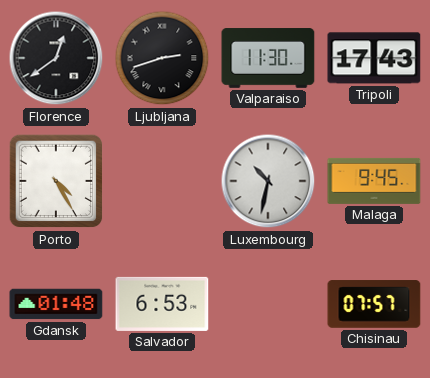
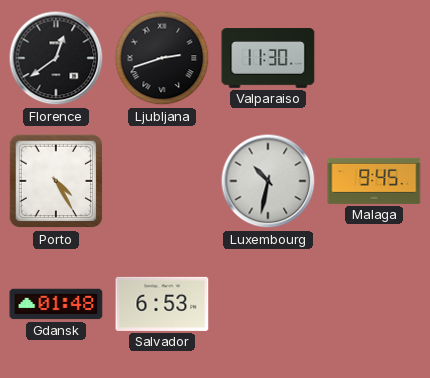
Tripoli: 17:43 -> none (374, 58)
Chisinau: 07:57 -> none (374, 304)
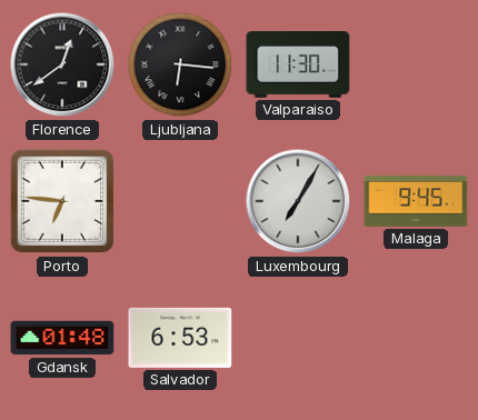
Ljubljana: 2:42 -> 6:16 (180, 64)
Porto: 4:25 -> 6:46 (62, 201)
Luxembourg: 10:32 -> 7:05 (298, 201)
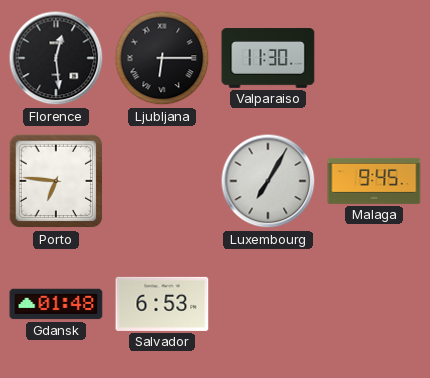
Florence: 12:39 -> 12:29 (56, 58)
Ljubljana: 6:16 -> 6:15 (162, 58)
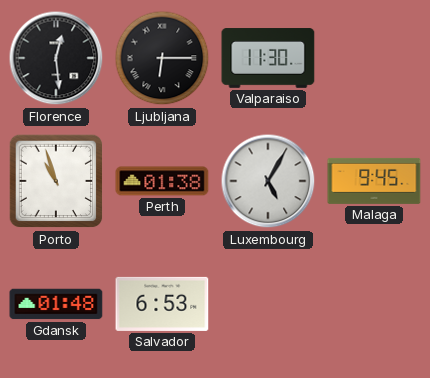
Porto: 6:46 -> 10:57 (56, 181)
Perth: none -> 01:38 (162, 181)
Luxembourg: 7:05 -> 5:05 (268, 181)
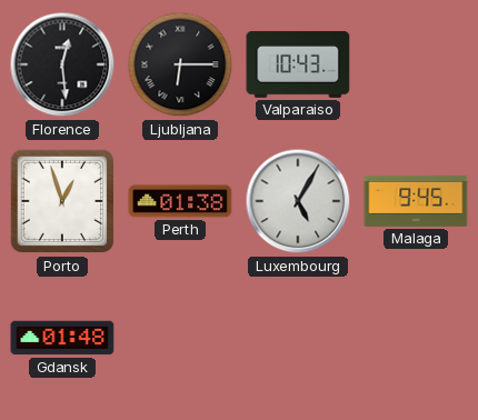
Valparaiso: 11:30 -> 10:43 (298, 64)
Porto: 10:57 -> 12:57 (62, 201)
Salvador: 6:53 -> none (162, 304)
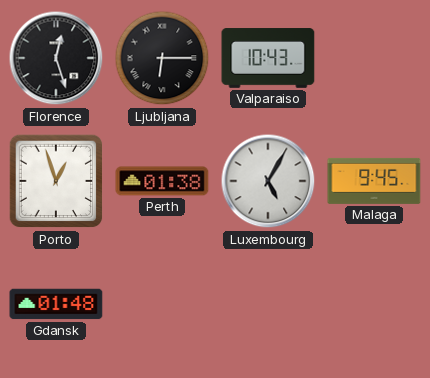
Florence: 12:29 -> 12:27 (56, 58)
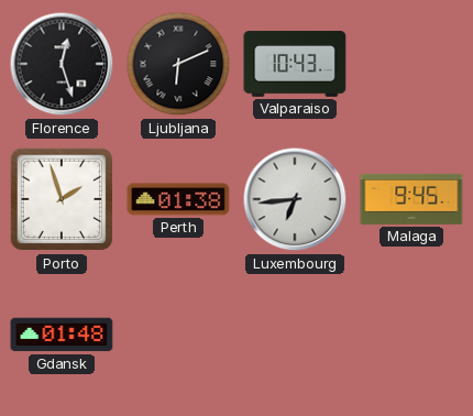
Ljubljana: 6:15 -> 6:11 (178, 64)
Porto: 12:57 -> 1:57 (62, 199)
Luxembourg: 5:05 -> 6:44 (295, 199)
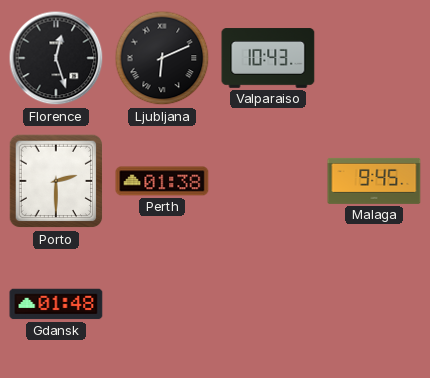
Porto: 1:57 -> 2:30 (56, 181)
Luxembourg: 6:44 -> none (295, 199)
